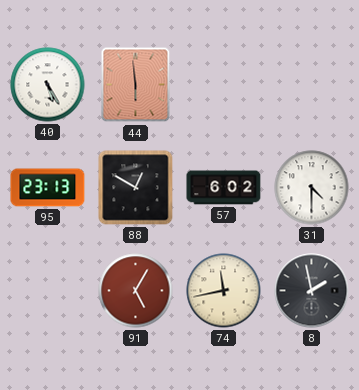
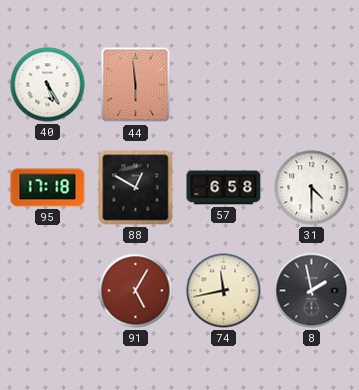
95: 23:13 -> 17:18 (48, 188)
57: 6:02 -> 6:58 (224, 188)
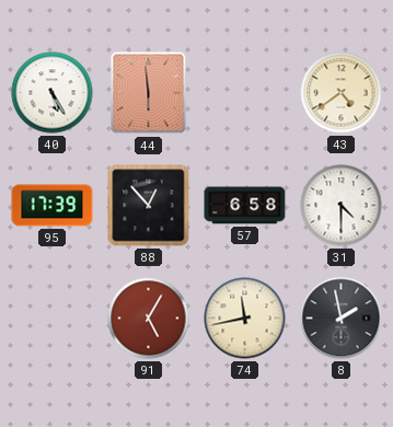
43: none -> 4:39 (342, 93)
95: 17:18 -> 17:39 (53, 206)
88: 12:50 -> 12:53 (149, 206)
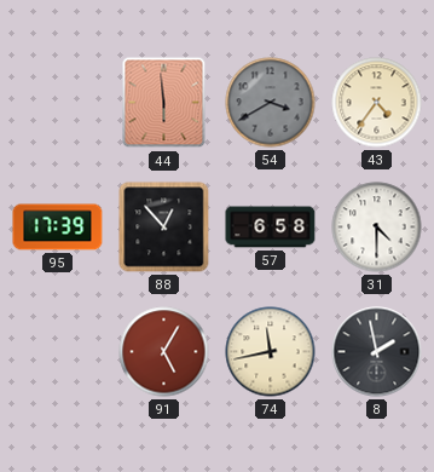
40: 5:25 -> none (53, 93)
54: none -> 3:40 (271, 103)
43: 4:39 -> 4:36 (377, 103)
